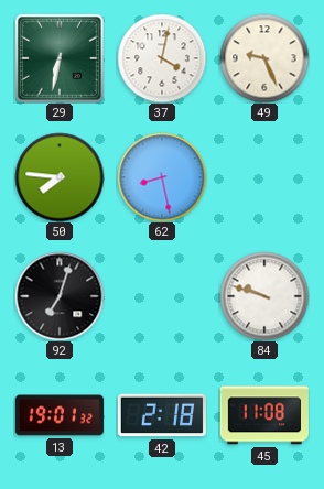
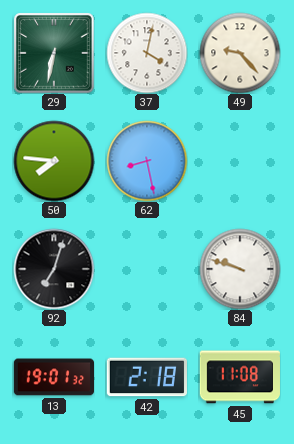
49: 9:26 -> 9:23 (240, 53)
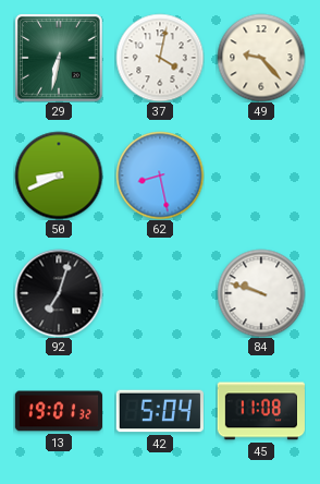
50: 7:46 -> 8:41 (59, 176)
42: 2:18 -> 5:04 (160, 411)
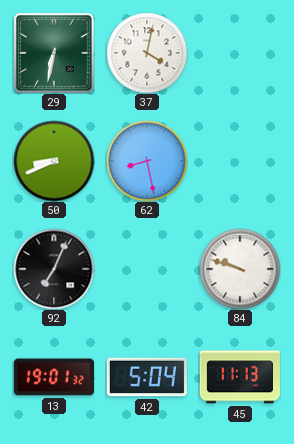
49: 9:23 -> none (261, 58)
92: 7:03 -> 7:04 (54, 269)
45: 11:08 -> 11:13 (240, 377)
